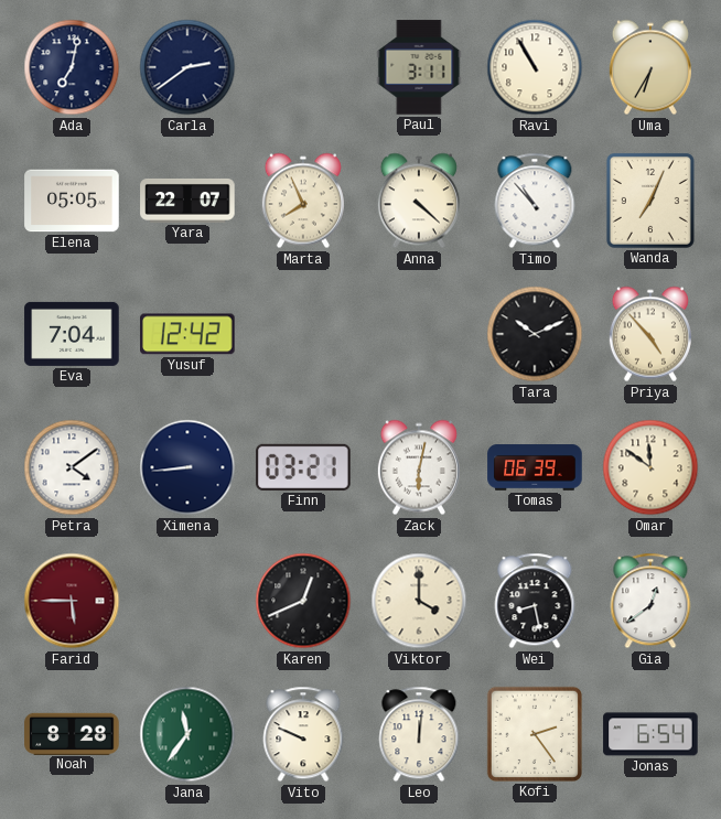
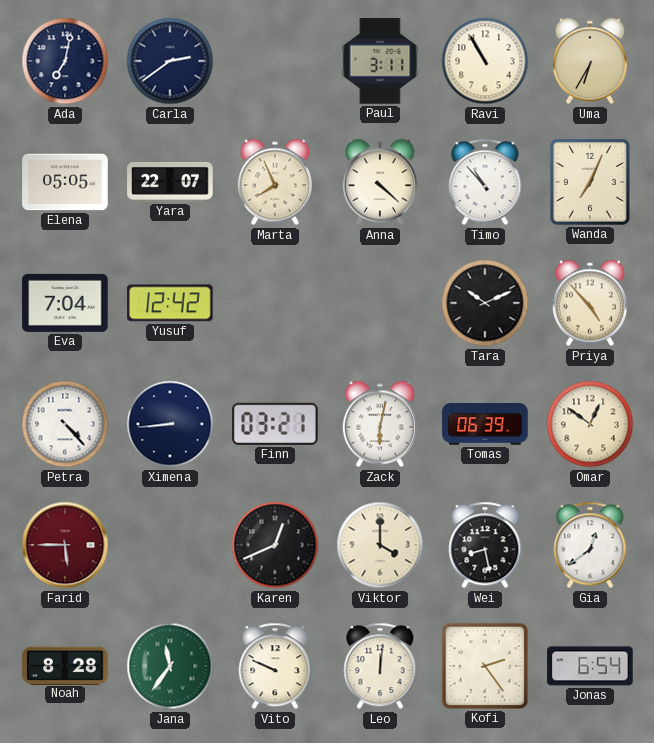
Petra: 4:09 -> 4:23 (65, 424)
Omar: 11:51 -> 12:51 (590, 424)
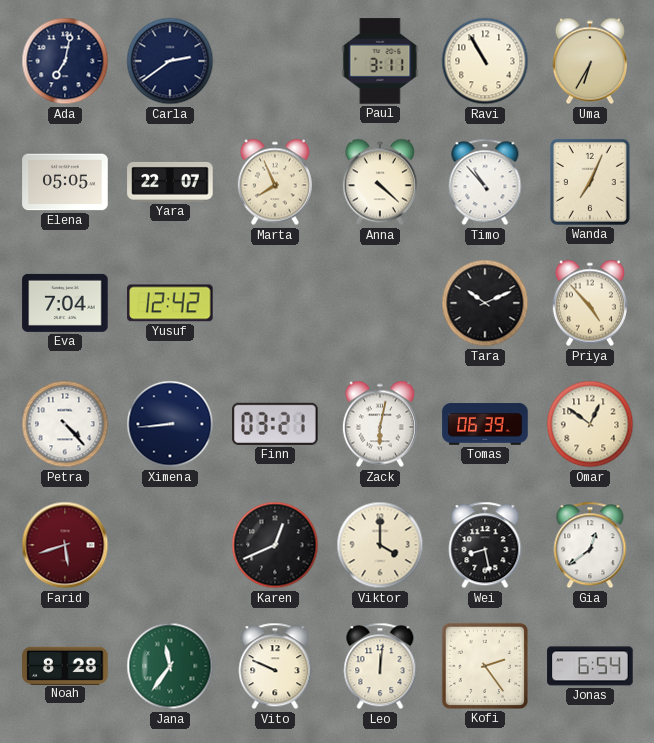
Farid: 5:45 -> 5:42 (65, 545)
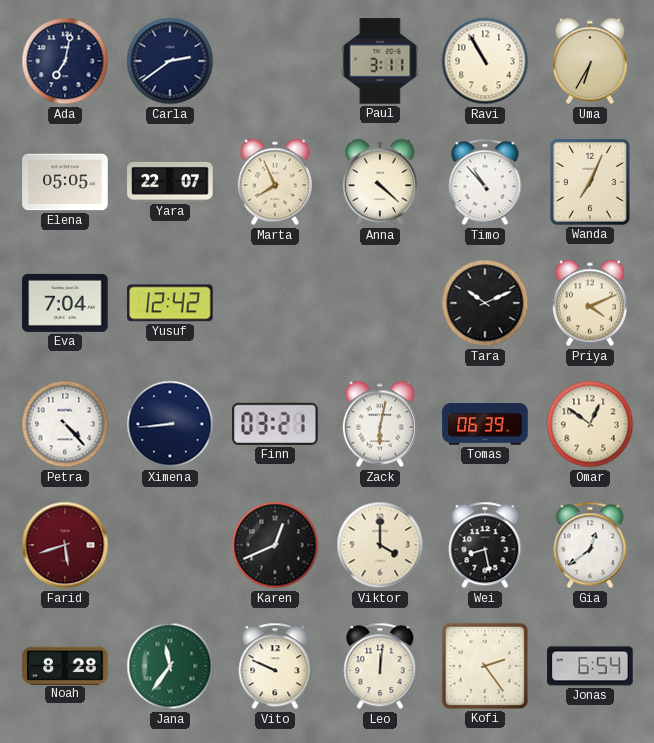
Priya: 4:53 -> 4:11 (590, 303)
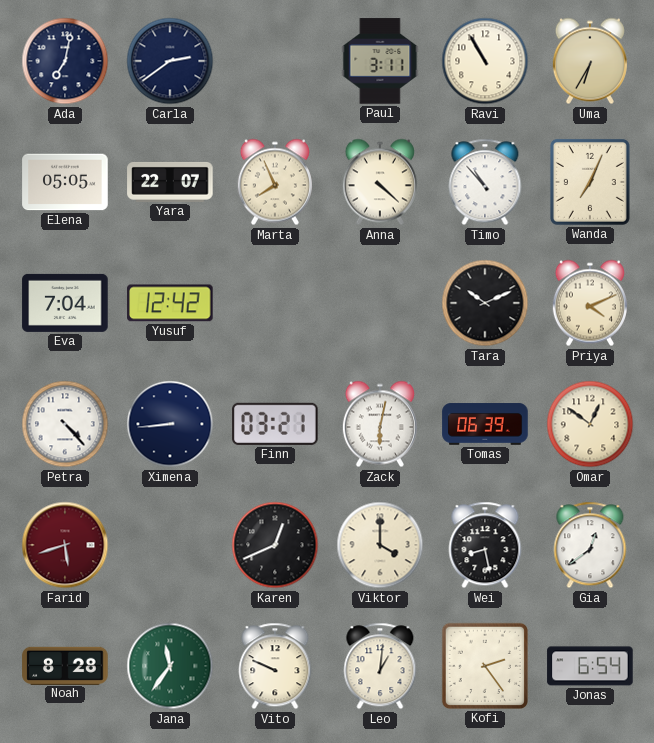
Leo: 12:01 -> 1:01 (380, 666)
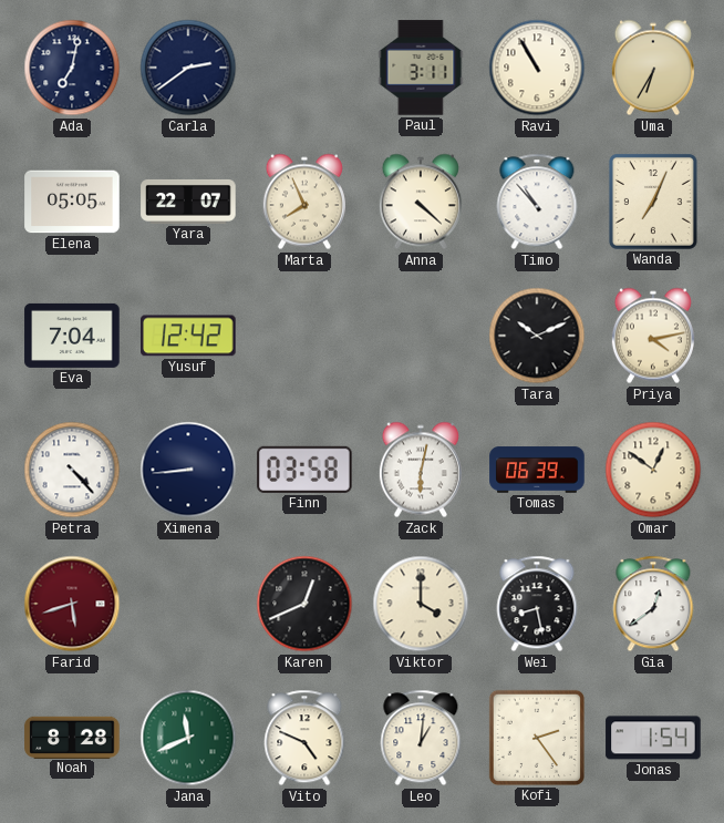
Priya: 4:11 -> 4:13 (653, 336)
Finn: 03:21 -> 03:58 (304, 470)
Jana: 11:36 -> 11:41 (188, 738)
Vito: 9:49 -> 4:49 (304, 738)
Jonas: 6:54 -> 1:54 (653, 738)
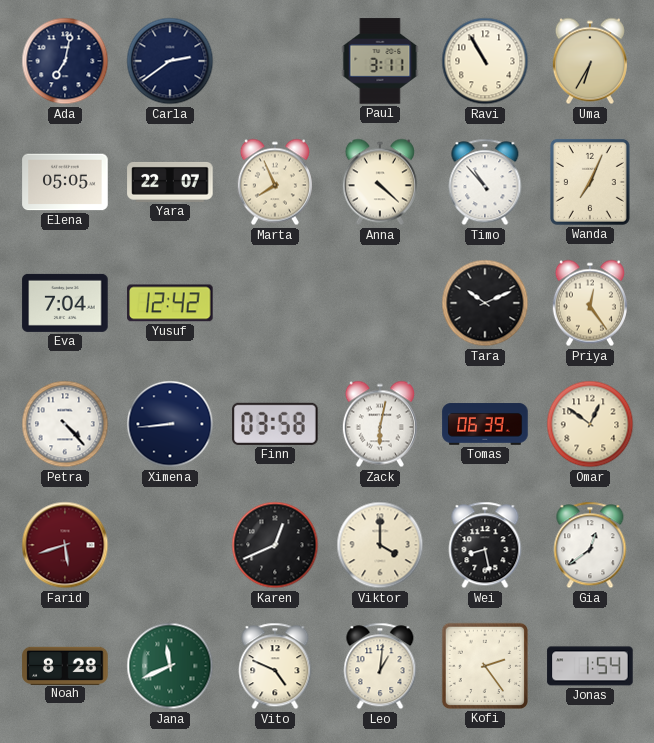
Priya: 4:13 -> 12:24 (590, 303)
